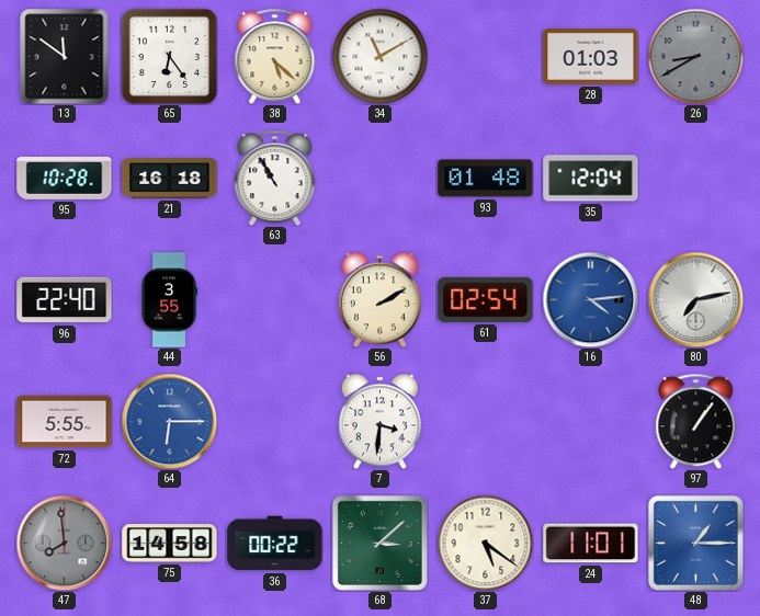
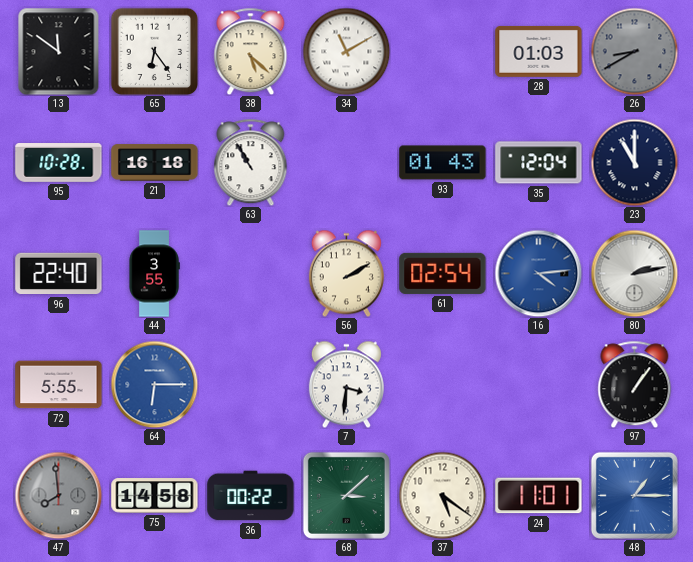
93: 01:48 -> 01:43 (443, 163)
23: none -> 11:00 (634, 162)
80: 7:13 -> 2:13 (634, 273)
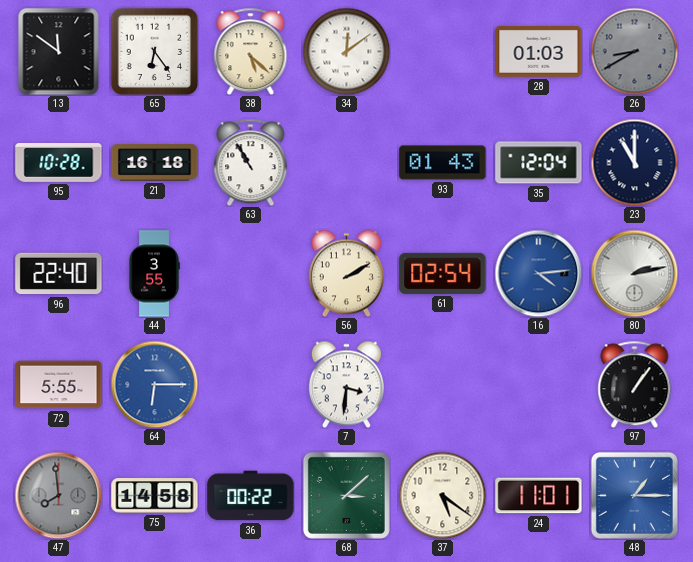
34: 11:10 -> 12:09 (346, 51)
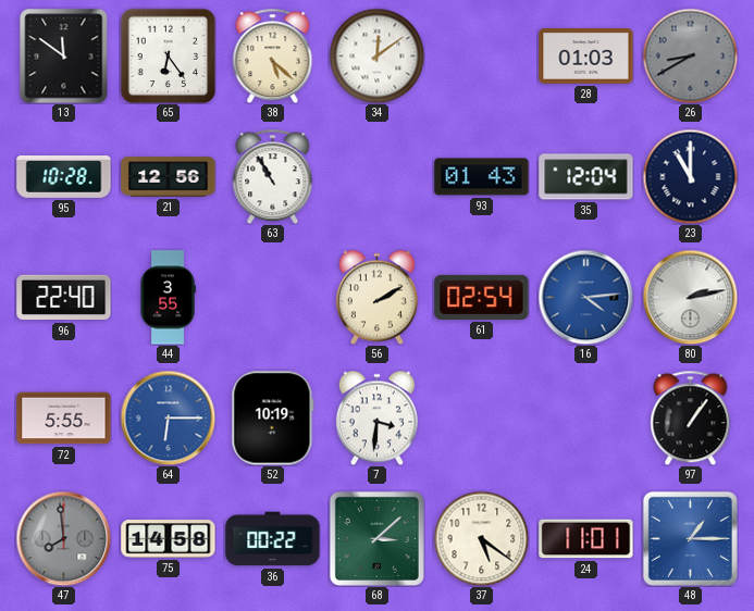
21: 16:18 -> 12:56 (169, 177)
52: none -> 10:19 (273, 419)
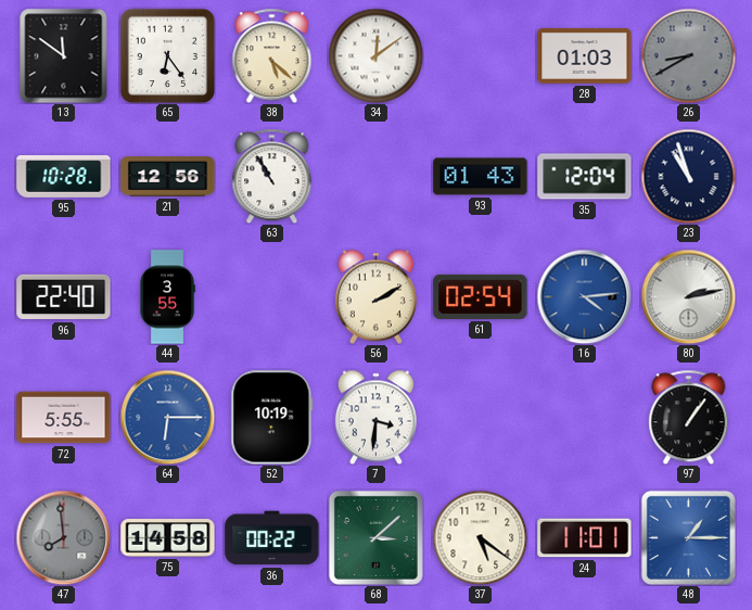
23: 11:00 -> 10:57 (688, 176)
